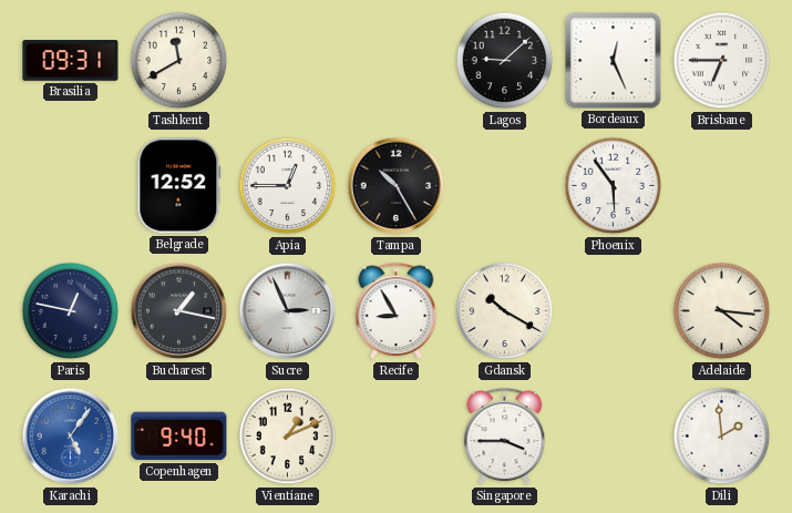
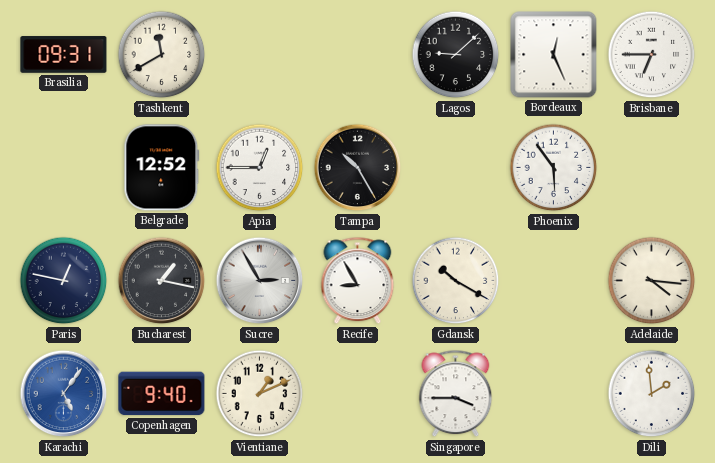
Sucre: 2:56 -> 2:55 (260, 281)
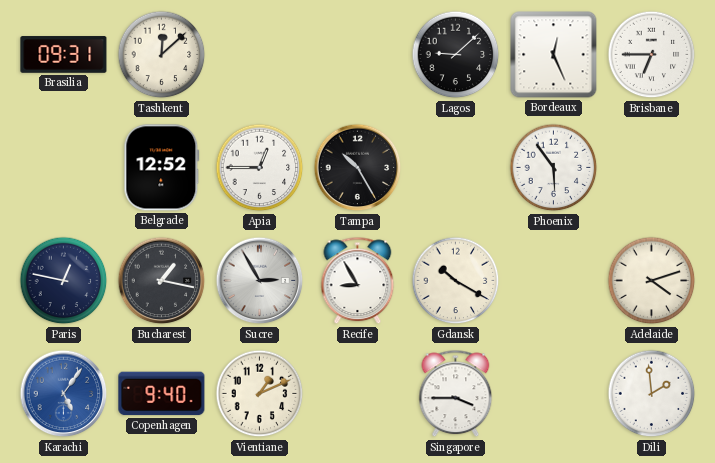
Tashkent: 11:40 -> 12:08 (162, 55)
Adelaide: 4:16 -> 4:12 (652, 281)
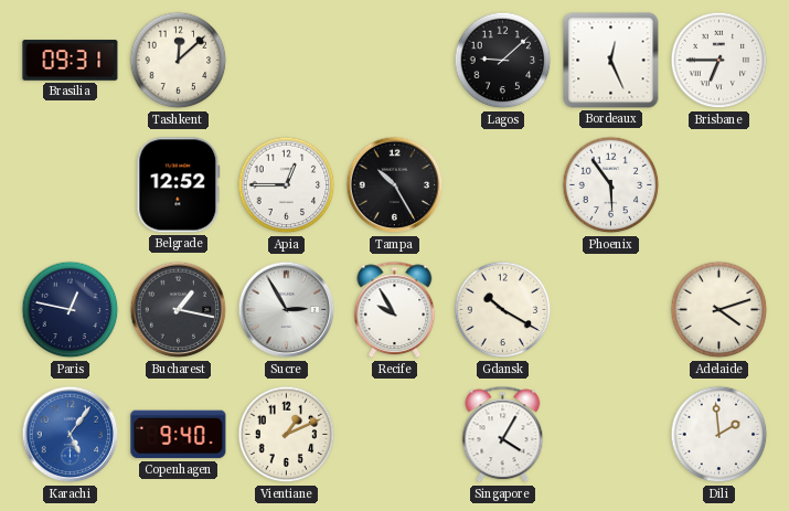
Recife: 8:55 -> 9:55 (395, 310)
Singapore: 3:45 -> 4:05 (503, 435)
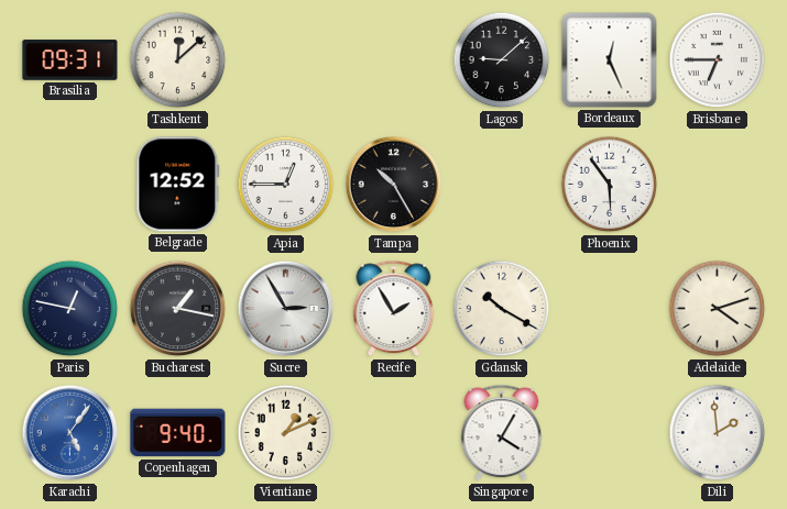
Recife: 9:55 -> 1:55 (394, 309)
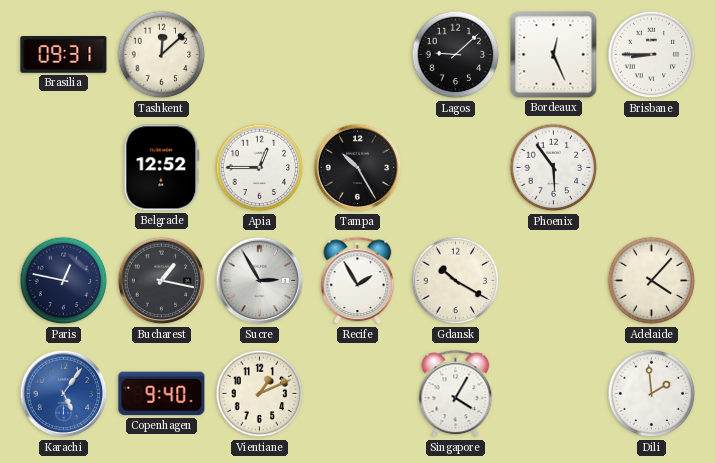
Brisbane: 6:45 -> 8:45 (652, 55)
Adelaide: 4:12 -> 4:07 (652, 281)
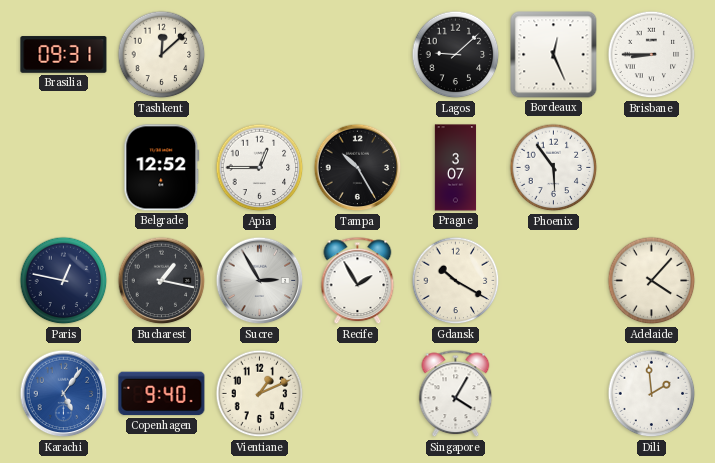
Prague: none -> 3:07 (456, 168)
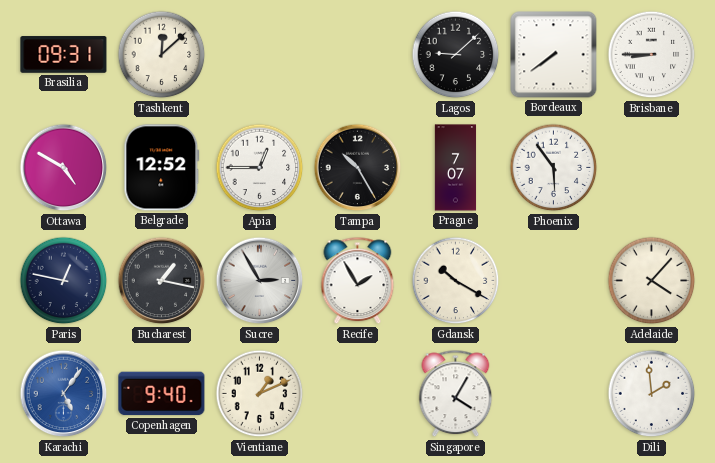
Bordeaux: 12:26 -> 7:39 (554, 55)
Ottawa: none -> 4:50 (64, 168)
Prague: 3:07 -> 7:07 (456, 168)
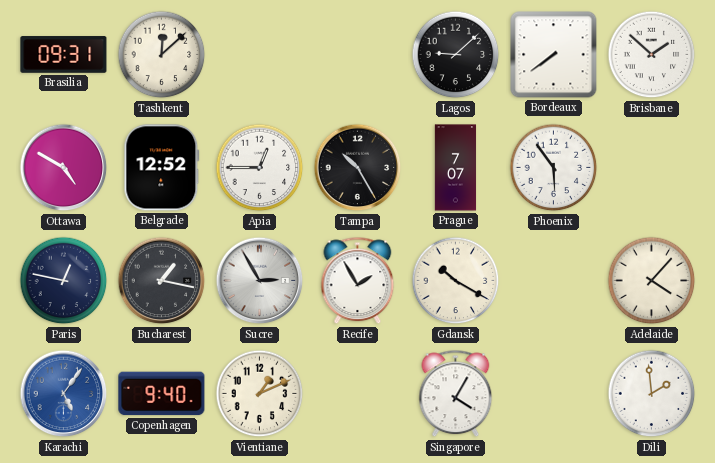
Brisbane: 8:45 -> 1:52 (652, 55)
